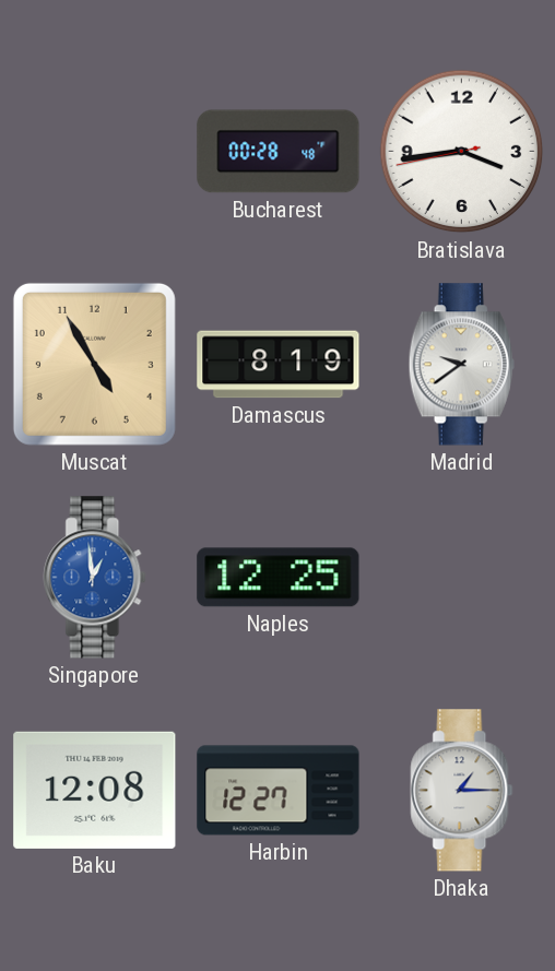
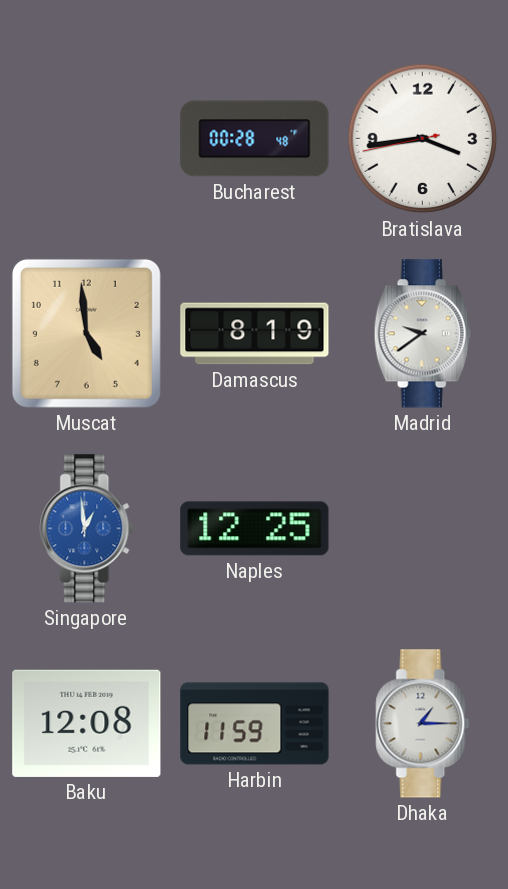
Muscat: 4:55 -> 4:59 (86, 333)
Harbin: 12:27 -> 11:59 (255, 724)
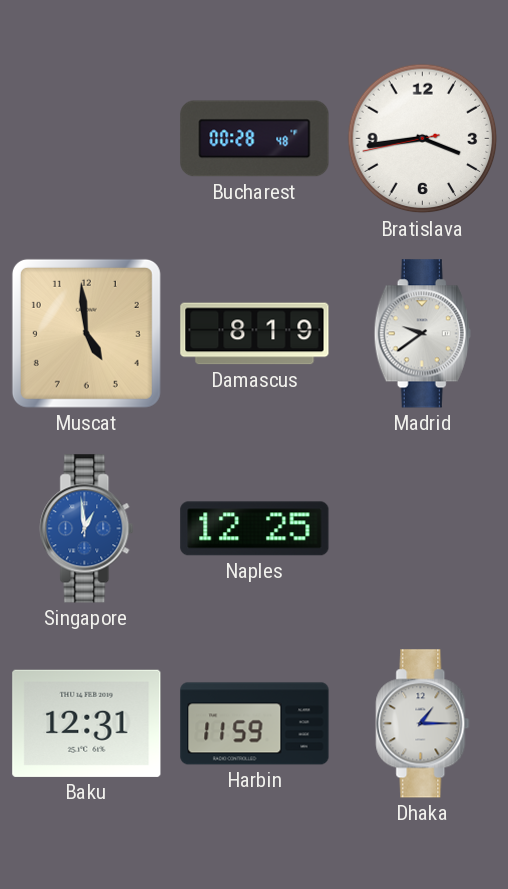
Baku: 12:08 -> 12:31 (87, 723)
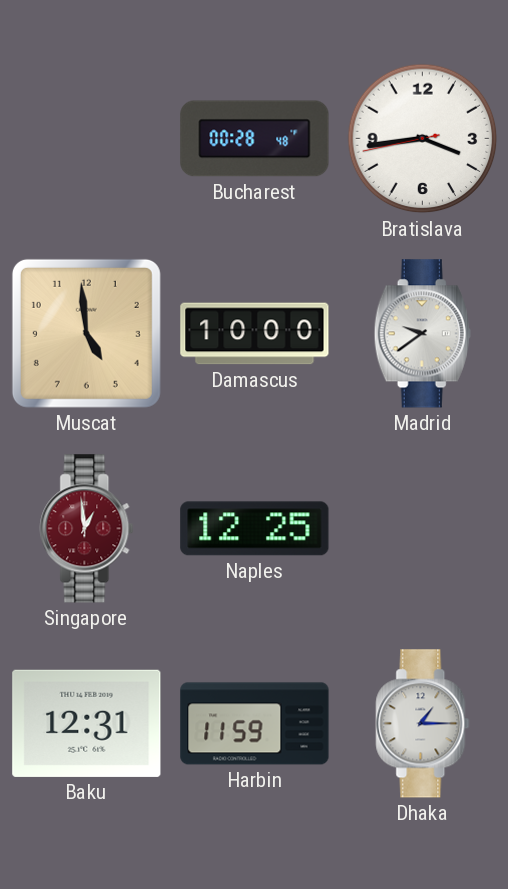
Damascus: 8:19 -> 10:00 (255, 334)
Singapore dial: blue -> burgundy (87, 529)
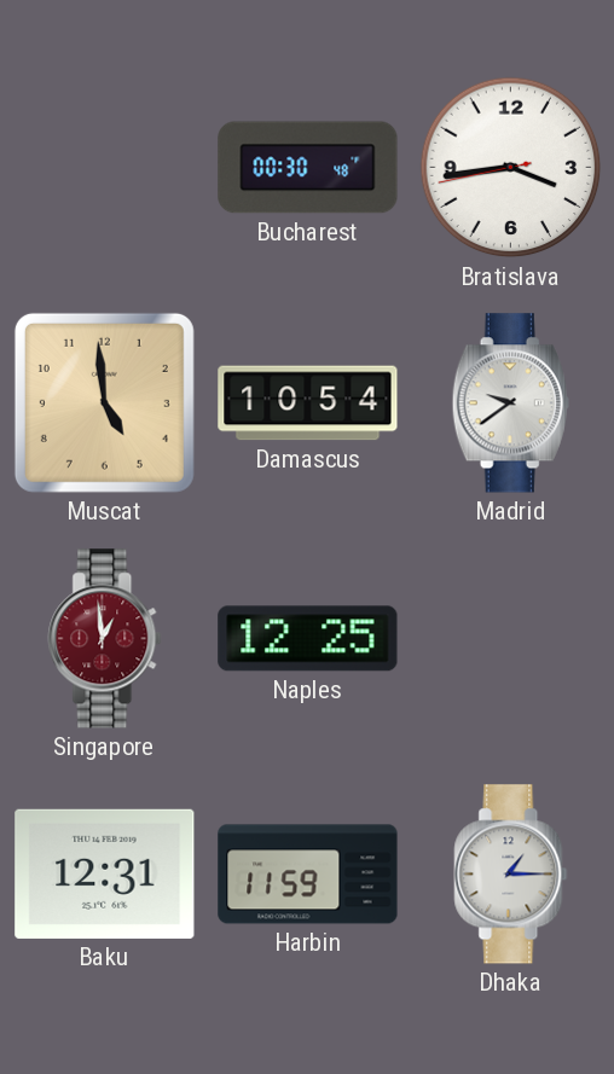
Bucharest: 00:28 -> 00:30 (308, 168)
Damascus: 10:00 -> 10:54 (308, 404)
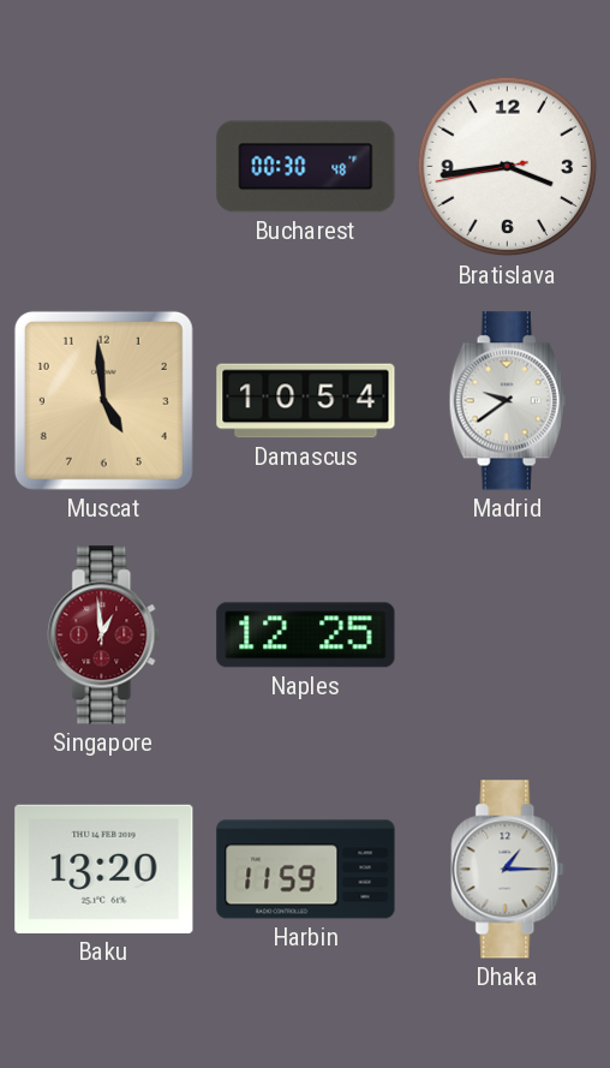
Baku: 12:31 -> 13:20 (104, 869)
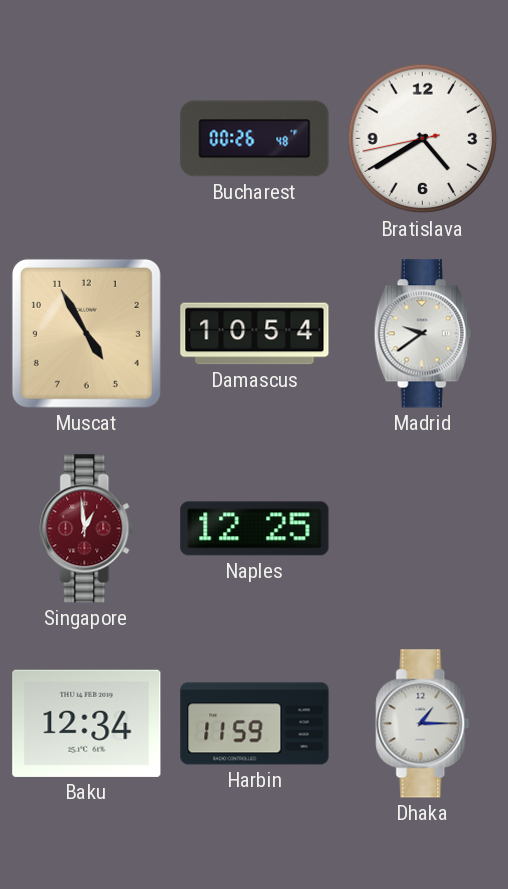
Bucharest: 00:30 -> 00:26 (255, 139)
Bratislava: 3:43 -> 4:39 (423, 139)
Muscat: 4:59 -> 4:55 (86, 333)
Baku: 13:20 -> 12:34 (87, 723)
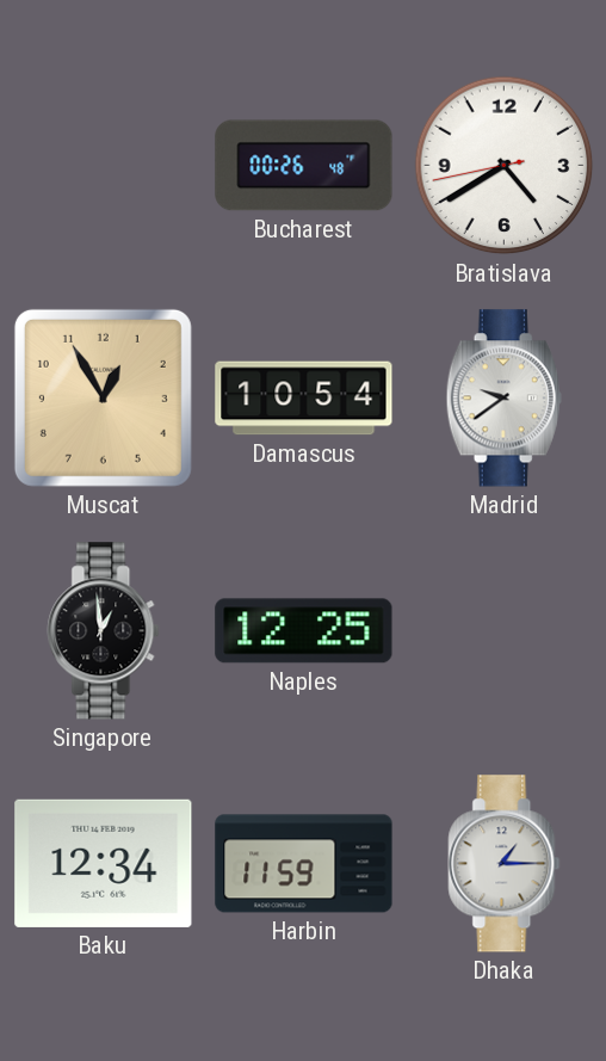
Muscat: 4:55 -> 12:55 (103, 397)
Singapore dial: burgundy -> black (104, 631)
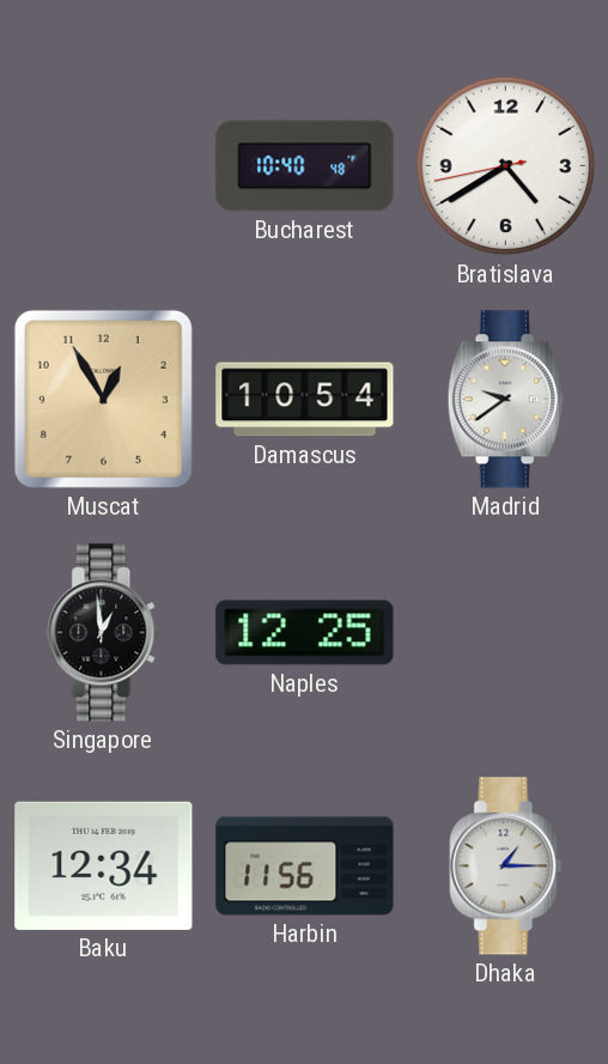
Bucharest: 00:26 -> 10:40 (305, 166)
Harbin: 11:59 -> 11:56 (305, 867)
